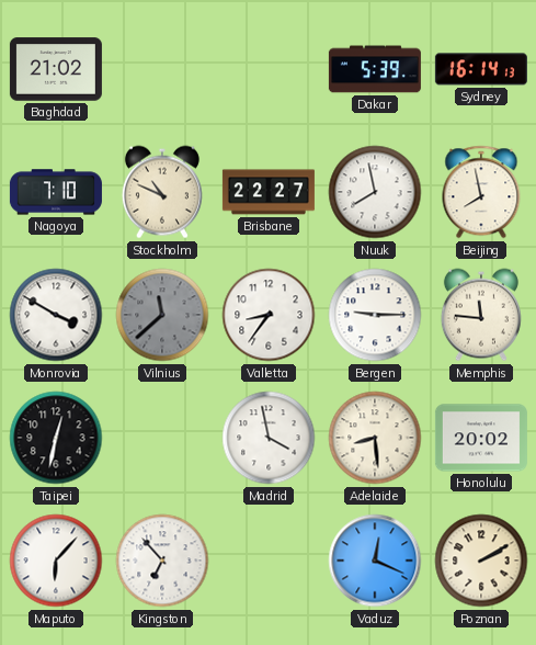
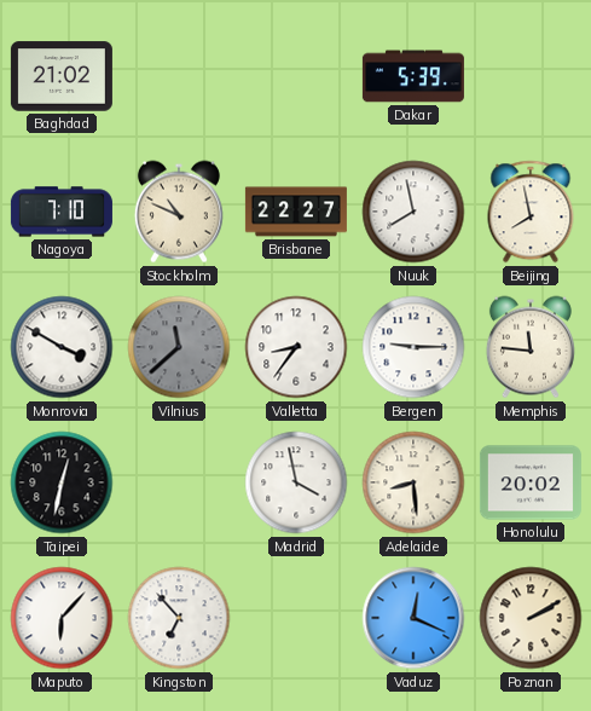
Sydney: 16:14 -> none (481, 69)
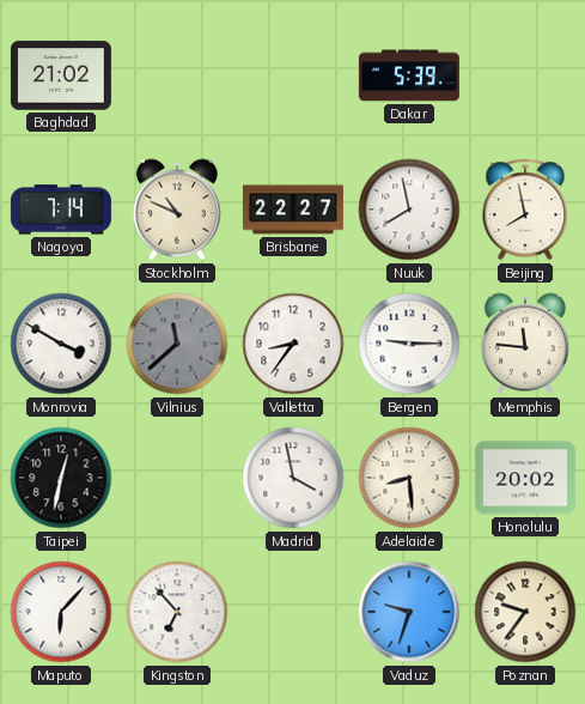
Nagoya: 7:10 -> 7:14 (61, 210)
Vaduz: 12:19 -> 9:33 (409, 612)
Poznan: 2:10 -> 9:36 (525, 612)
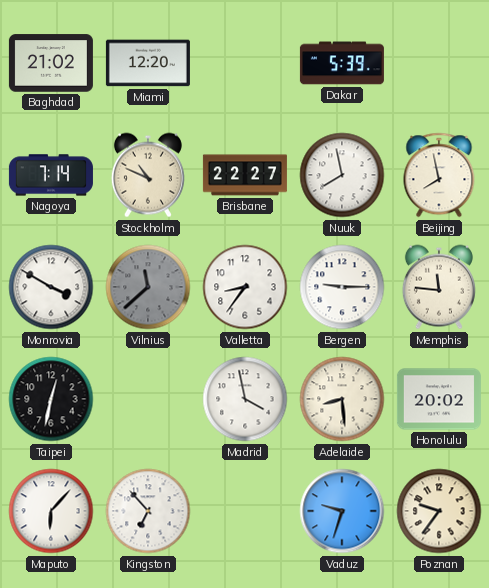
Miami: none -> 12:20 (148, 63)
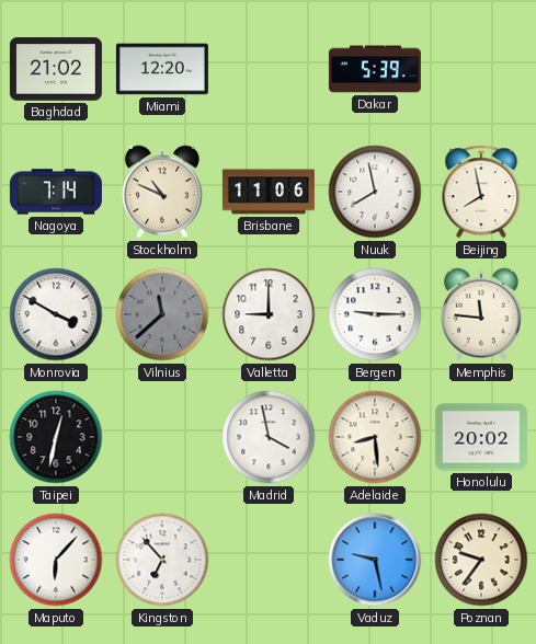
Brisbane: 22:27 -> 11:06 (269, 192)
Valletta: 8:36 -> 9:00 (269, 314)
Vaduz: 9:33 -> 9:28 (375, 560)
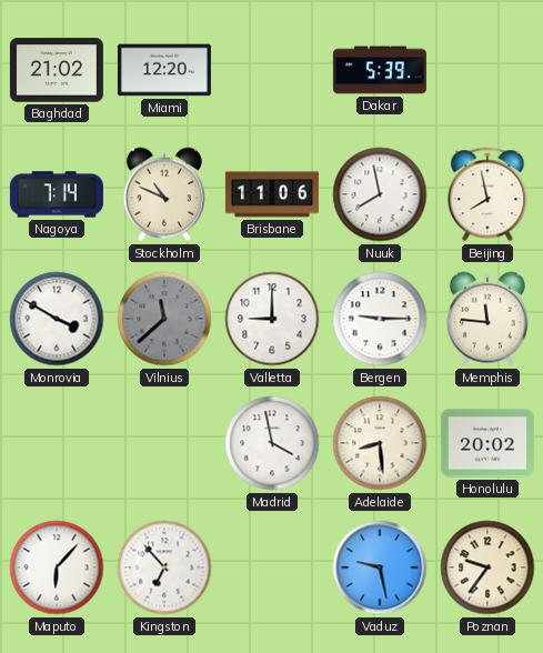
Taipei: 12:32 -> none (56, 437)
